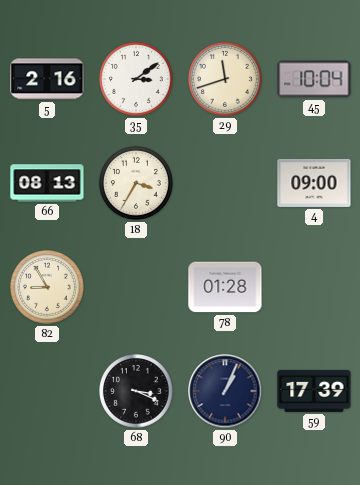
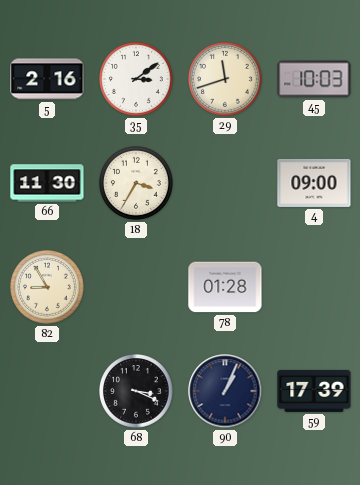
45: 10:04 -> 10:03 (314, 79)
66: 08:13 -> 11:30 (47, 183)
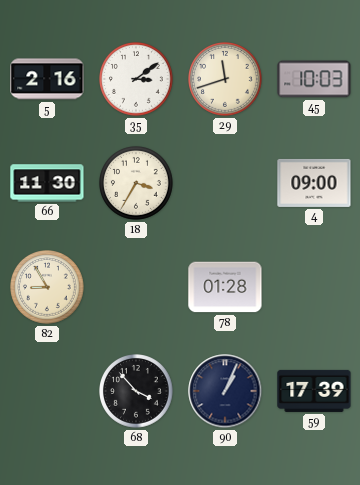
68: 3:19 -> 3:53 (137, 392)
